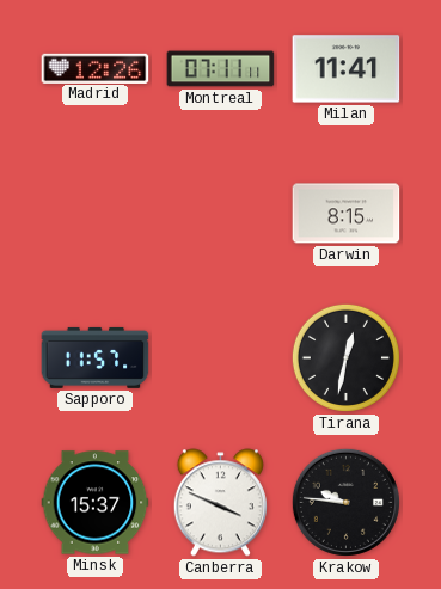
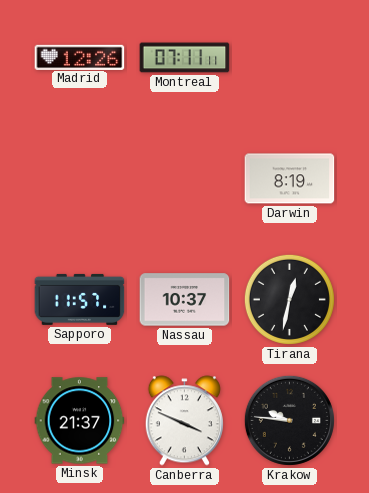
Milan: 11:41 -> none (347, 69)
Darwin: 8:15 -> 8:19 (290, 179)
Nassau: none -> 10:37 (185, 300)
Minsk: 15:37 -> 21:37 (80, 421)
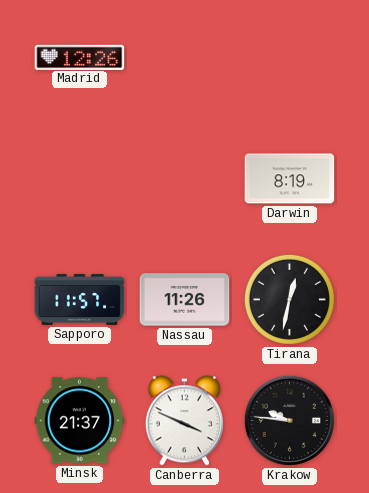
Montreal: 07:11 -> none (185, 58)
Nassau: 10:37 -> 11:26 (185, 300)
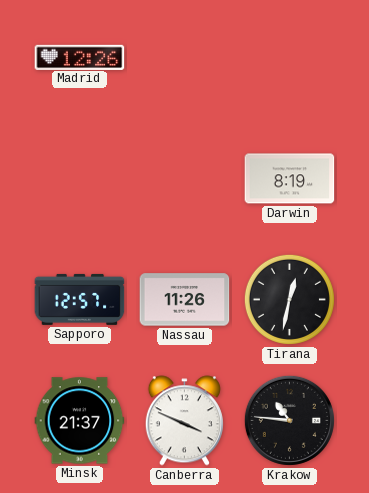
Sapporo: 11:57 -> 12:57 (80, 299)
Krakow: 9:46 -> 10:46 (289, 420)
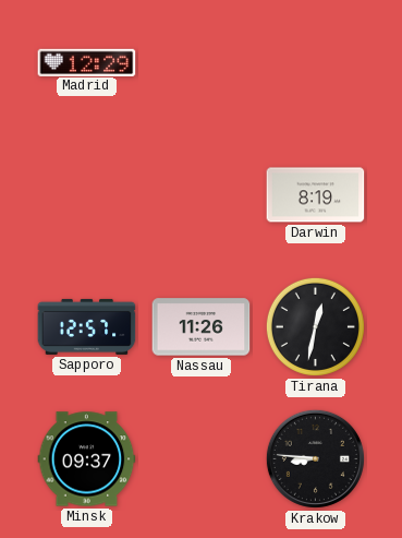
Madrid: 12:26 -> 12:29 (87, 62)
Minsk: 21:37 -> 09:37 (87, 459)
Canberra: 3:49 -> none (184, 421)
Krakow: 10:46 -> 8:46 (315, 458)
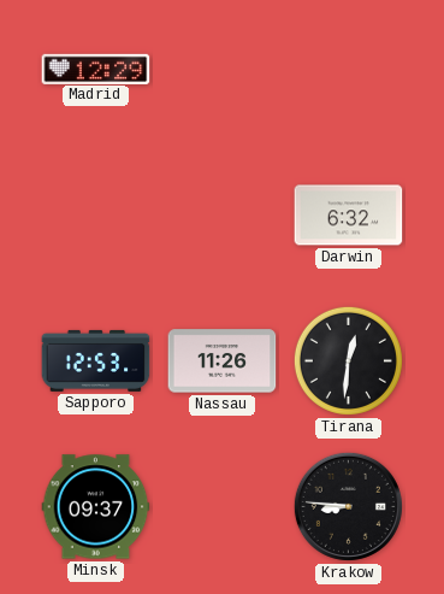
Darwin: 8:19 -> 6:32 (349, 216)
Sapporo: 12:57 -> 12:53 (96, 360)
Tirana: 12:32 -> 12:31 (348, 360)
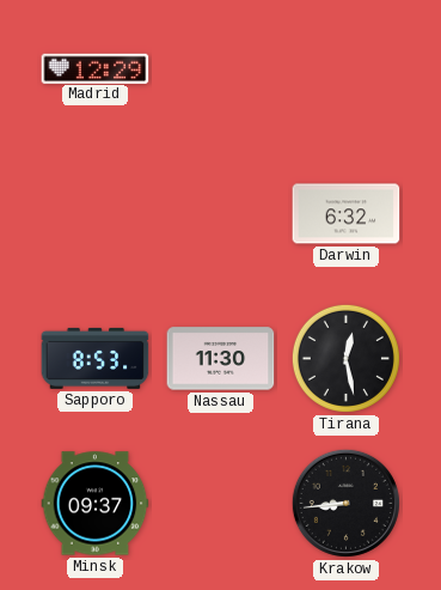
Sapporo: 12:53 -> 8:53 (96, 358)
Nassau: 11:26 -> 11:30 (221, 359)
Tirana: 12:31 -> 12:28 (345, 358)
Krakow: 8:46 -> 8:44 (345, 503)
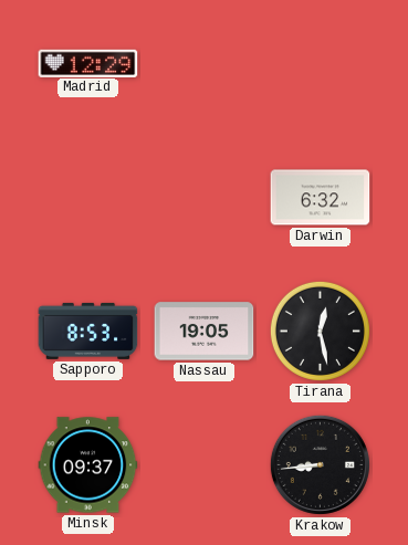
Nassau: 11:30 -> 19:05 (205, 332)
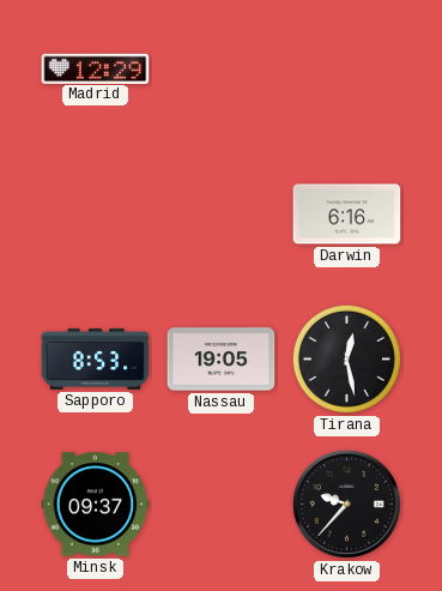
Darwin: 6:32 -> 6:16 (347, 215)
Krakow: 8:44 -> 9:37 (346, 503)
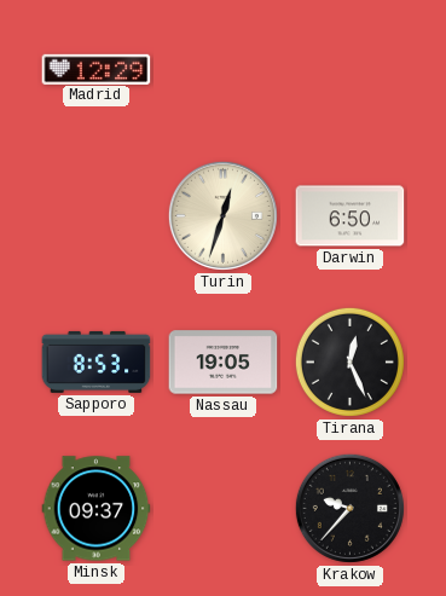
Turin: none -> 12:33 (222, 215)
Darwin: 6:16 -> 6:50 (351, 216)
Tirana: 12:28 -> 12:26 (349, 361)
